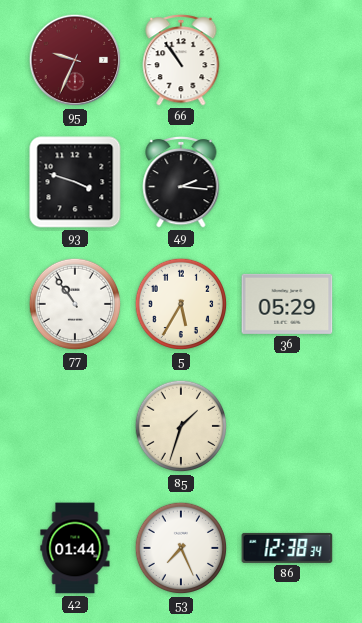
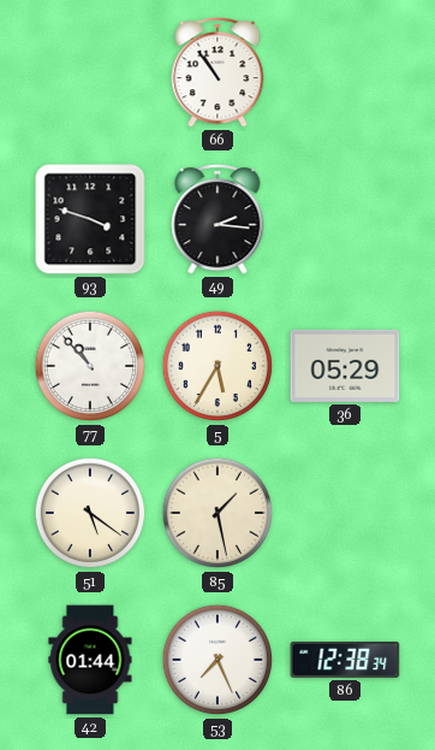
95: 9:34 -> none (75, 60)
77: 10:54 -> 10:53 (90, 366)
51: none -> 5:21 (90, 513)
85: 1:33 -> 1:28 (218, 513)
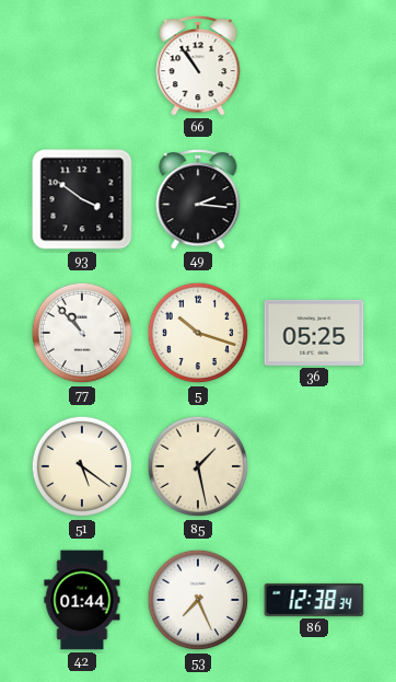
93: 3:48 -> 3:51 (82, 199)
5: 5:35 -> 10:18 (198, 333)
36: 05:29 -> 05:25 (314, 333)
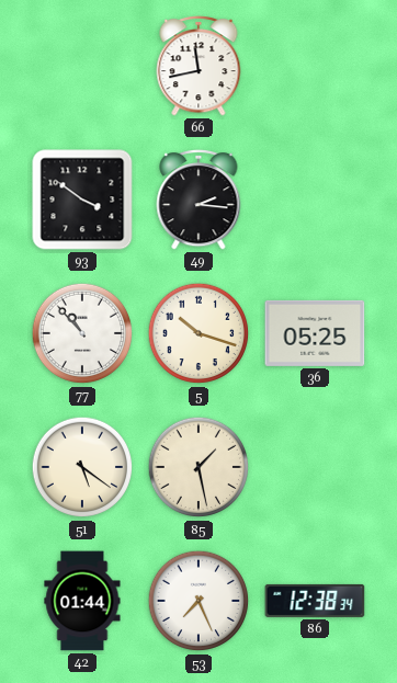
66: 10:54 -> 11:43 (198, 66)
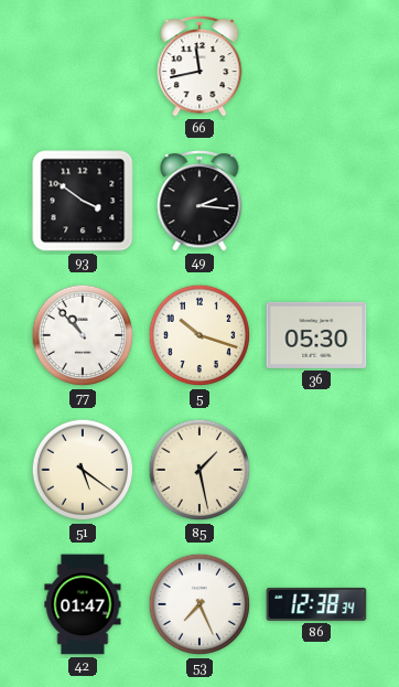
36: 05:25 -> 05:30 (316, 335)
42: 01:44 -> 01:47 (83, 604)
